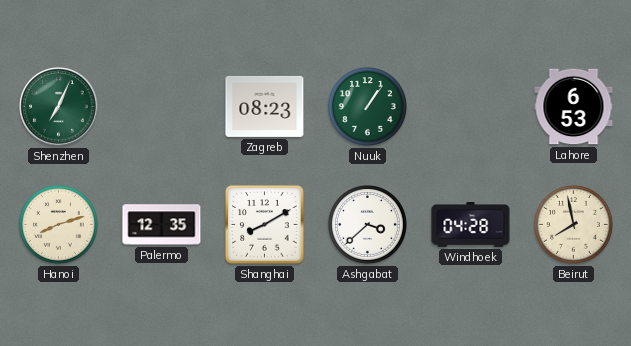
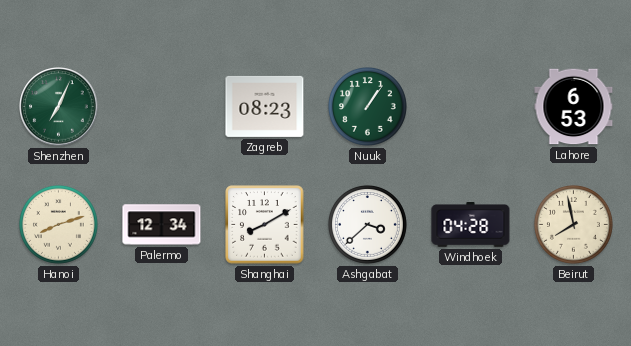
Palermo: 12:35 -> 12:34 (162, 225)
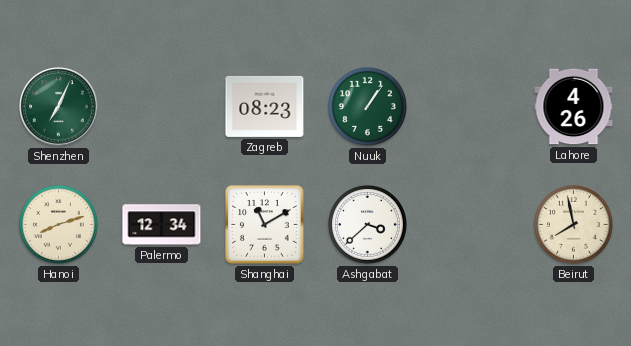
Lahore: 6:53 -> 4:26 (574, 107)
Shanghai: 8:10 -> 11:10 (265, 225)
Windhoek: 04:28 -> none (471, 225)
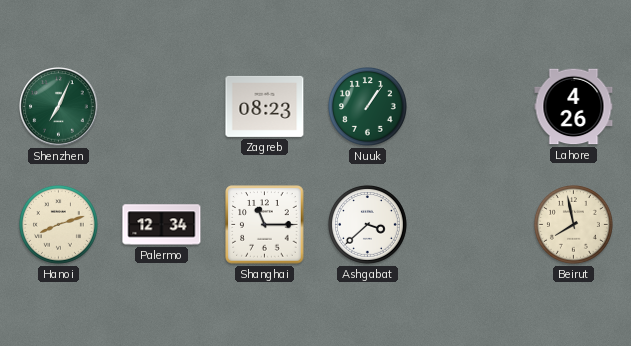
Shanghai: 11:10 -> 11:15 (265, 225)
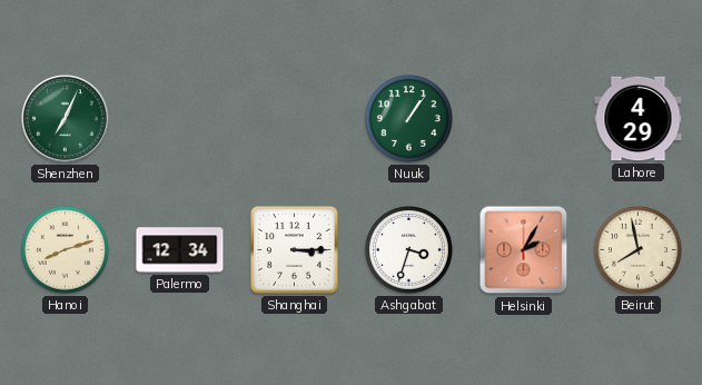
Zagreb: 08:23 -> none (265, 106)
Lahore: 4:26 -> 4:29 (639, 119)
Shanghai: 11:15 -> 3:15 (295, 250)
Ashgabat: 3:38 -> 3:33 (408, 249)
Helsinki: none -> 2:05 (524, 250)
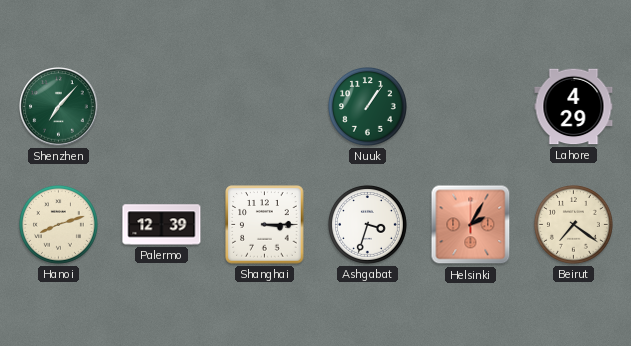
Shenzhen: 7:04 -> 7:07 (59, 107)
Palermo: 12:34 -> 12:39 (162, 225)
Beirut: 7:58 -> 7:21 (573, 224)
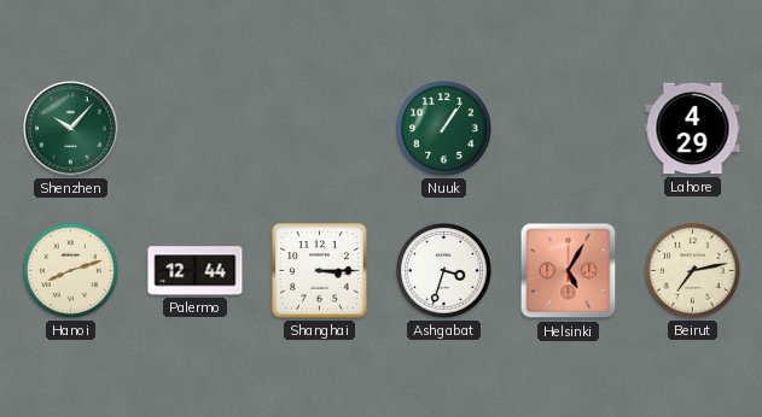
Shenzhen: 7:07 -> 10:07 (71, 129)
Palermo: 12:39 -> 12:44 (196, 271)
Helsinki: 2:05 -> 5:05 (569, 271)
Beirut: 7:21 -> 7:13 (692, 270)
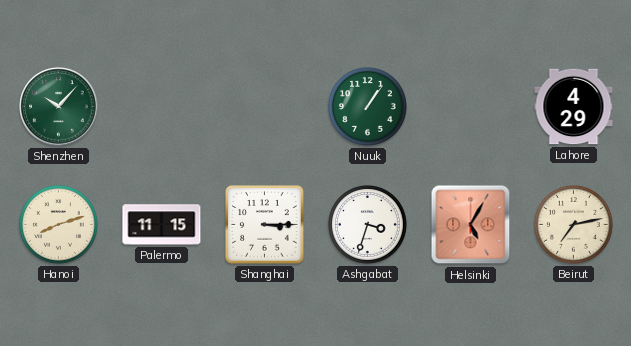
Palermo: 12:44 -> 11:15 (162, 225)
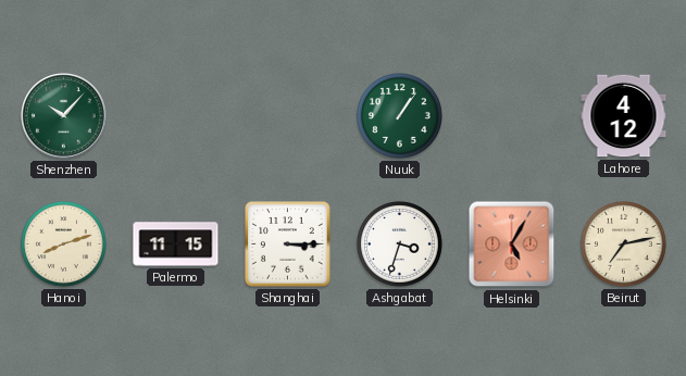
Lahore: 4:29 -> 4:12 (624, 116)
